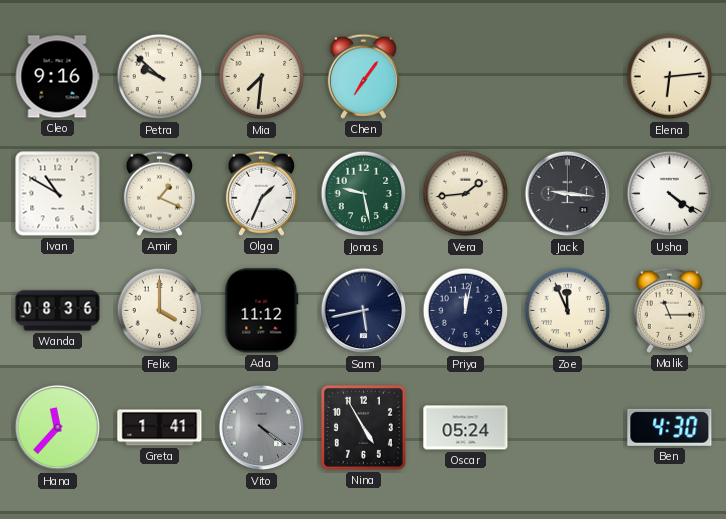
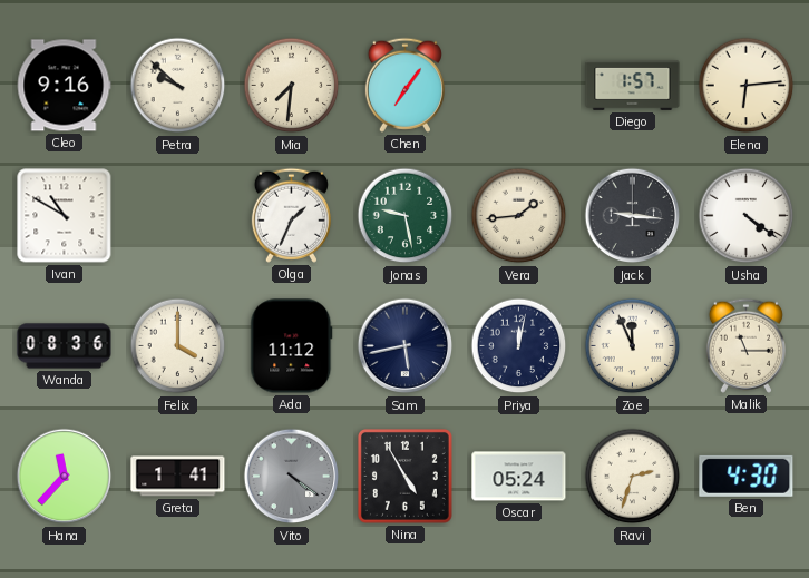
Diego: none -> 1:57 (633, 85)
Amir: 1:19 -> none (159, 193)
Ravi: none -> 2:33 (633, 477)
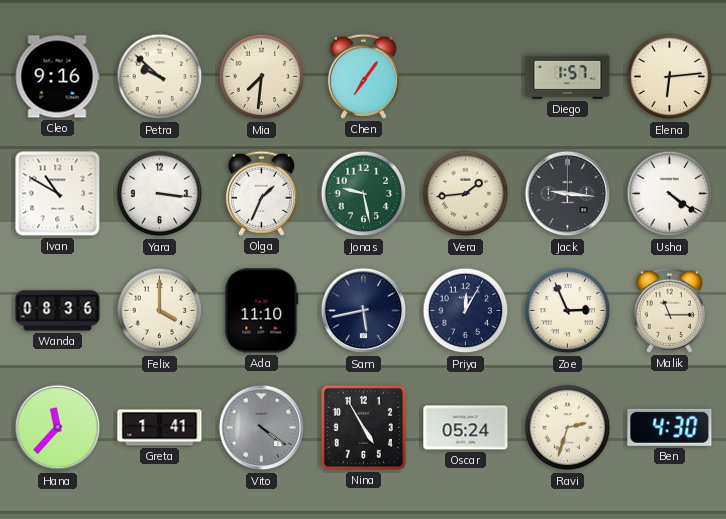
Yara: none -> 3:16 (160, 194)
Ada: 11:12 -> 11:10 (262, 311)
Priya: 12:02 -> 12:05 (466, 311)
Zoe: 11:56 -> 2:56 (568, 311)
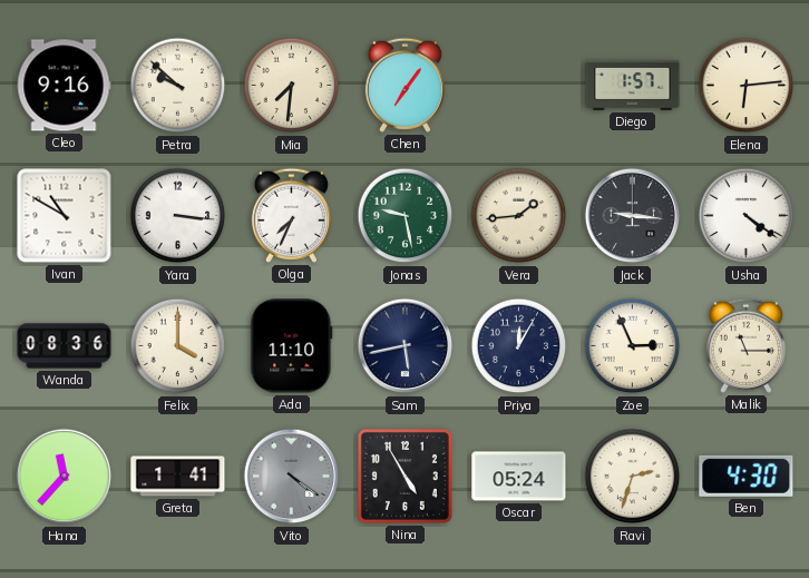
Olga: 1:34 -> 7:34 (291, 215)
